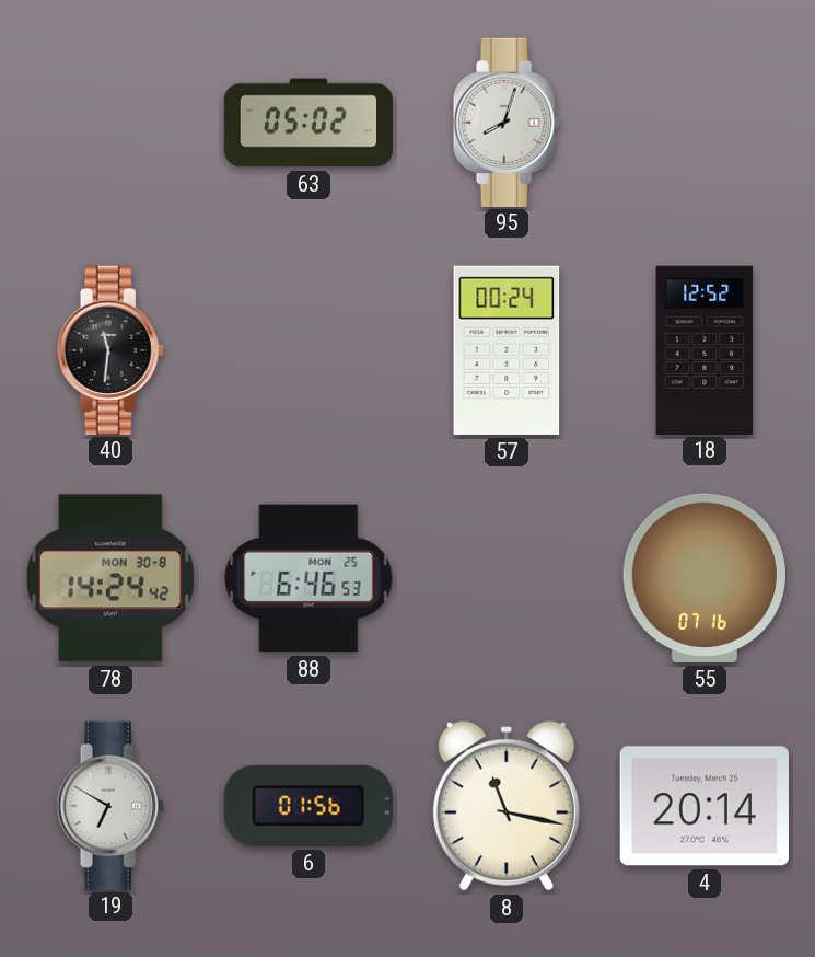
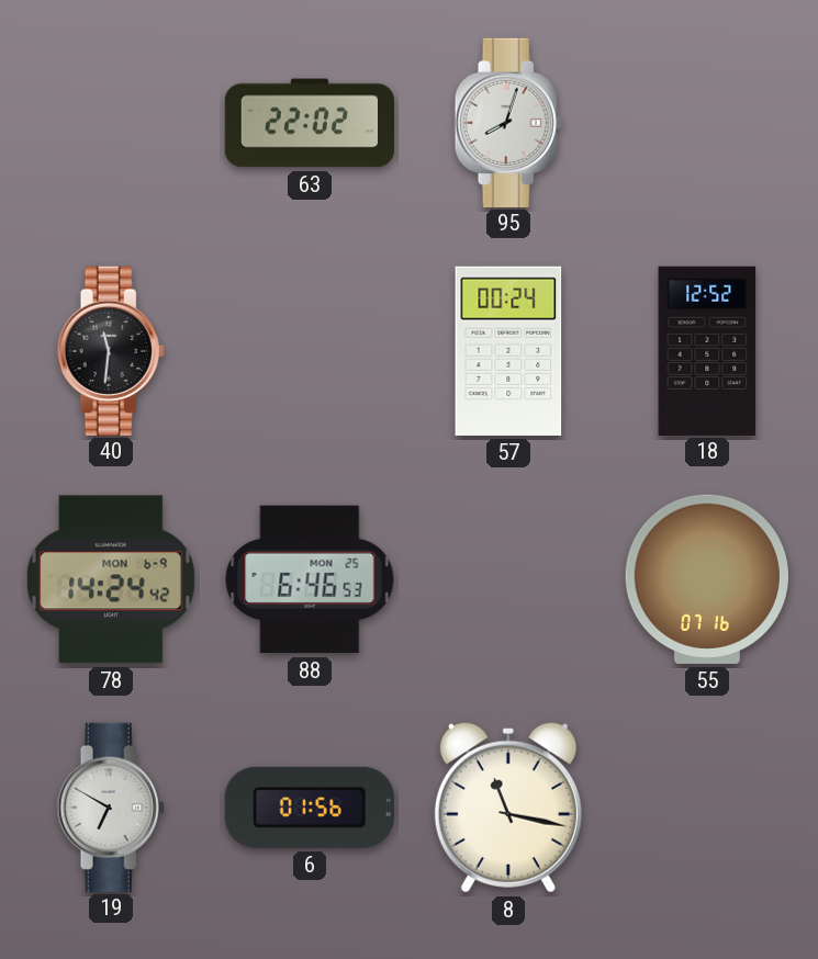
63: 05:02 -> 22:02 (310, 123)
78 date: MON 30-8 -> MON 6-9 (111, 579)
4: 20:14 -> none (705, 806)
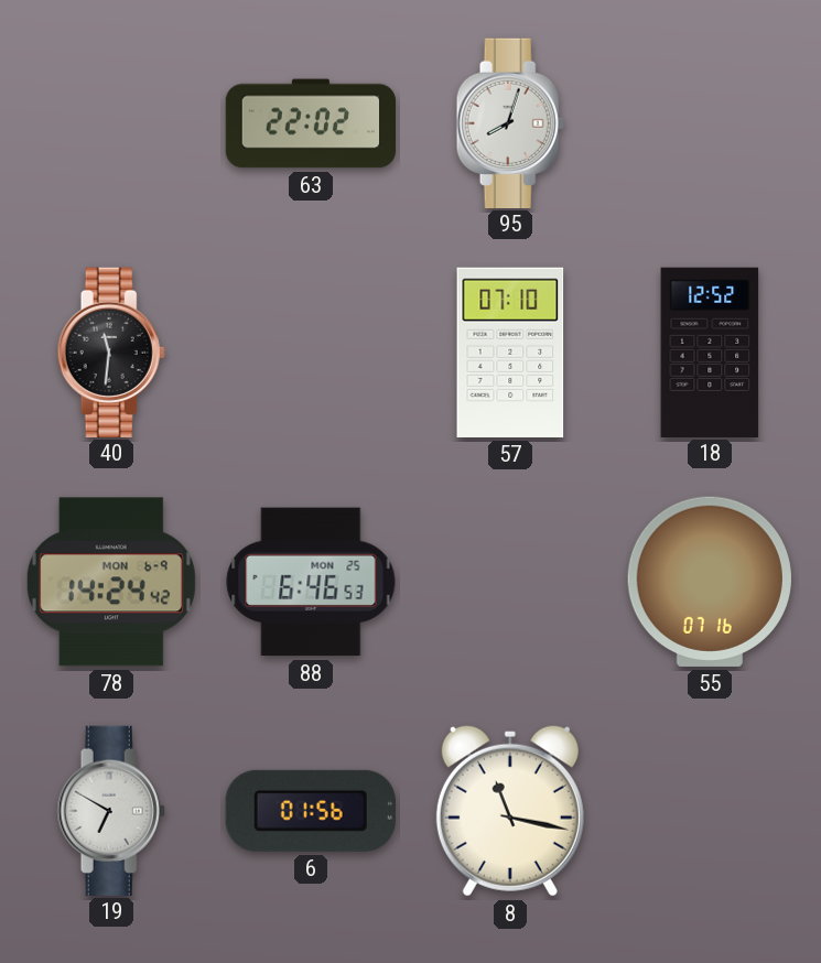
57: 00:24 -> 07:10 (510, 353)
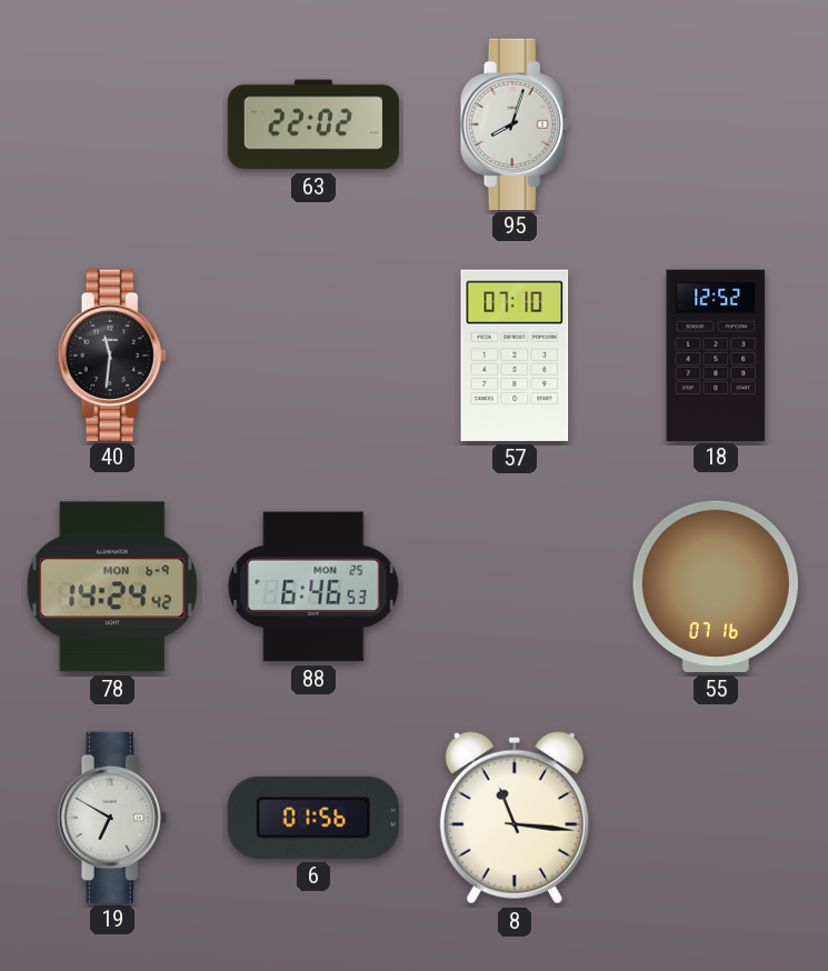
8: 11:17 -> 11:16 (515, 818)
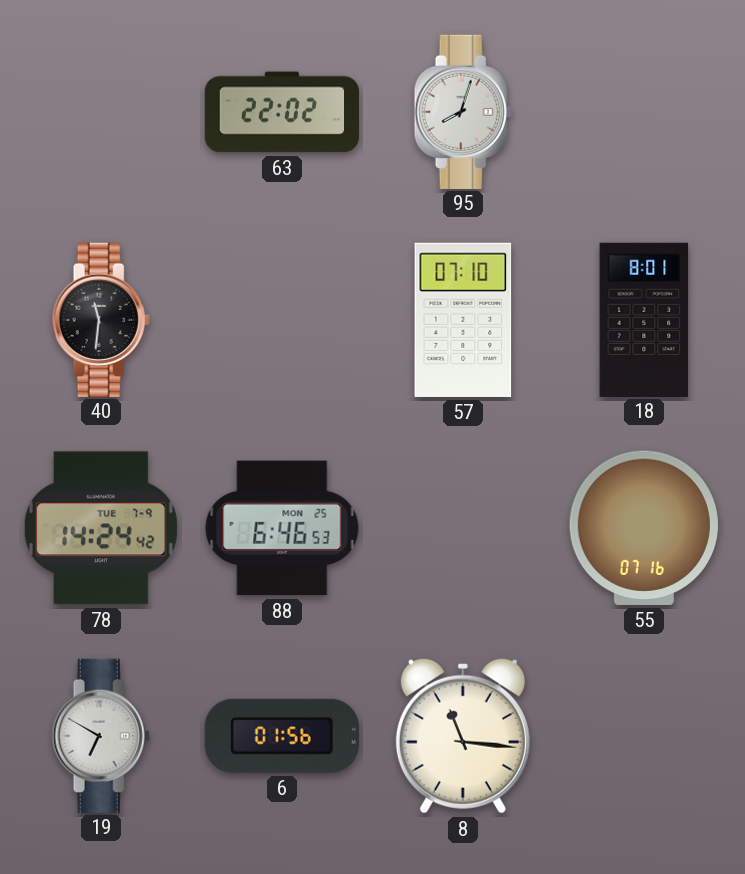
18: 12:52 -> 8:01 (644, 319)
78 date: MON 6-9 -> TUE 7-9 (101, 528)
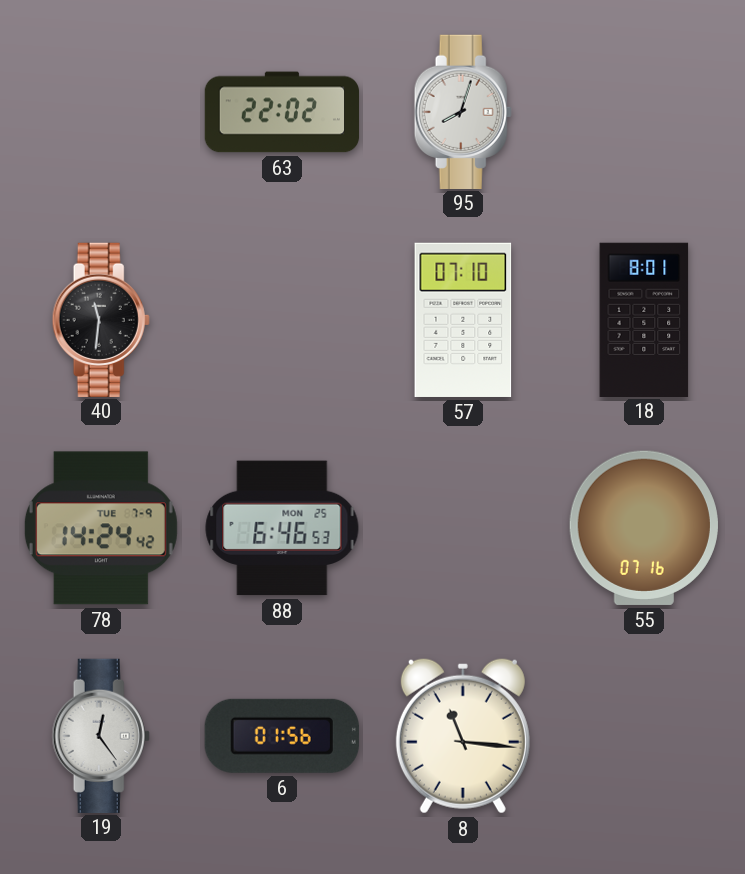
19: 6:50 -> 12:24 (101, 735)
